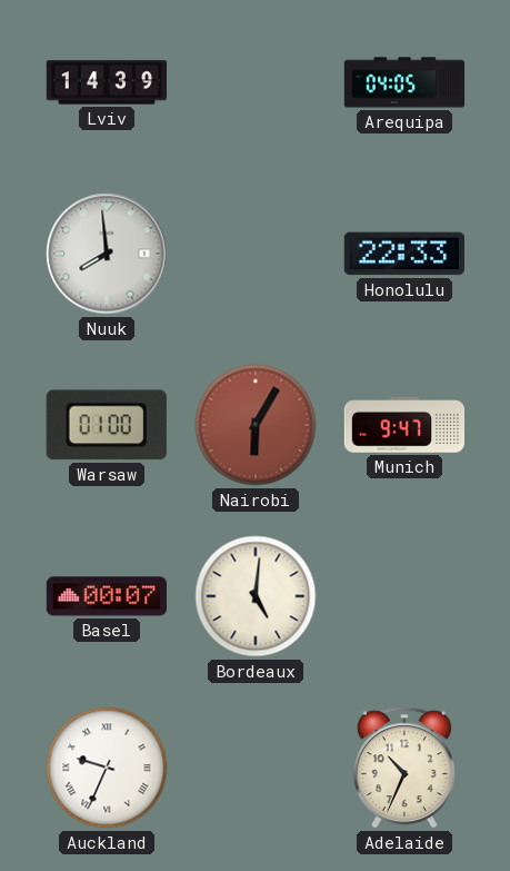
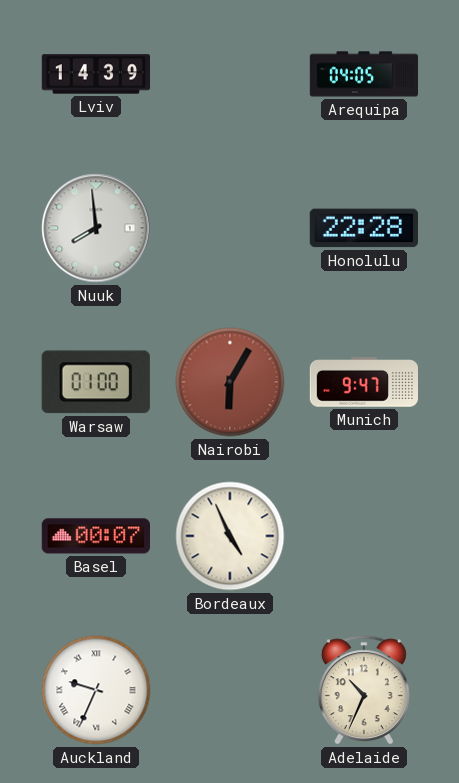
Honolulu: 22:33 -> 22:28 (364, 228)
Bordeaux: 5:01 -> 4:56 (230, 536)
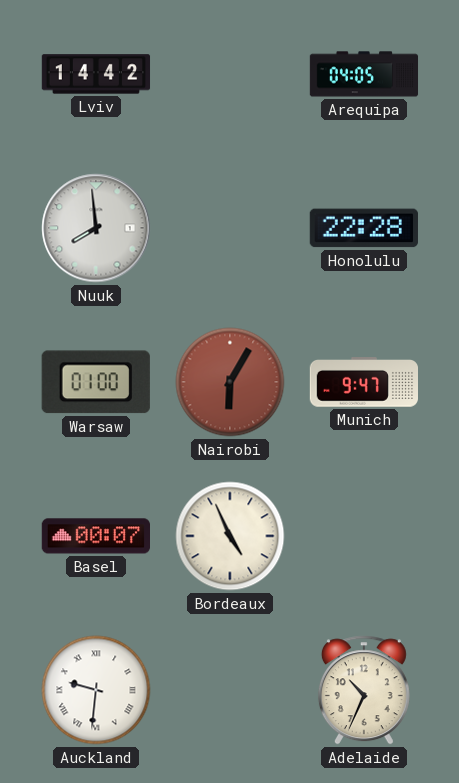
Lviv: 14:39 -> 14:42 (96, 74)
Auckland: 9:34 -> 9:31 (96, 690)
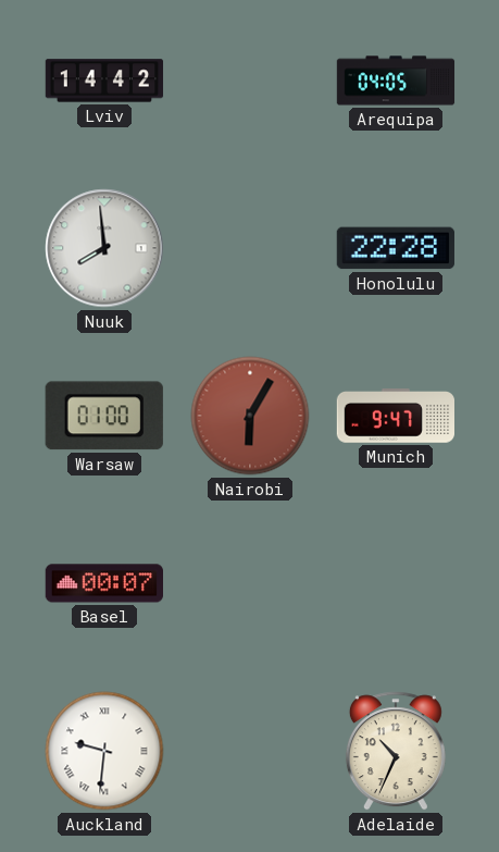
Bordeaux: 4:56 -> none (230, 536)
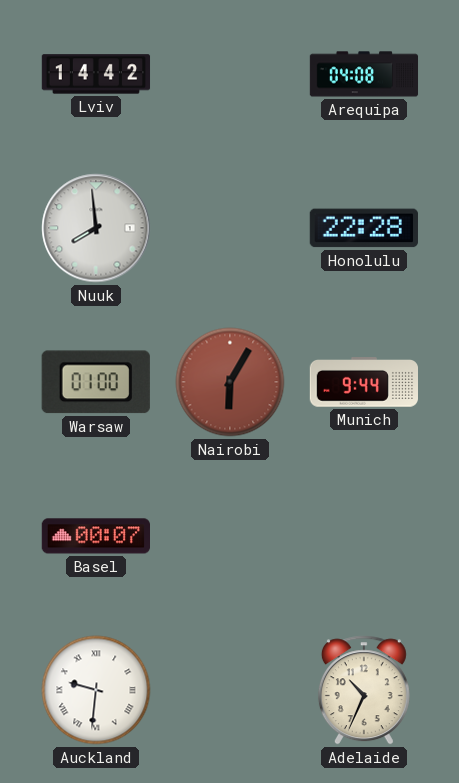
Arequipa: 04:05 -> 04:08 (364, 74)
Munich: 9:47 -> 9:44 (363, 382)
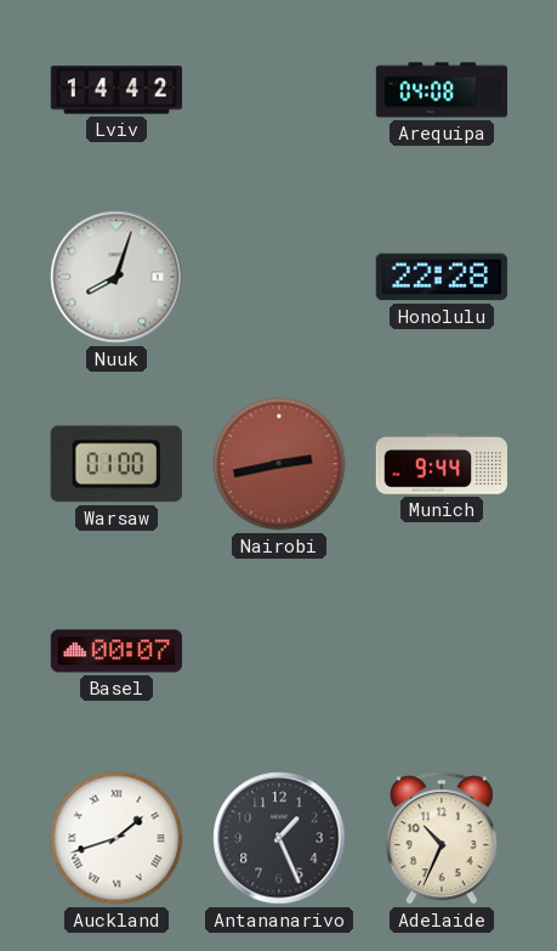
Nuuk: 7:59 -> 8:03 (116, 277)
Nairobi: 6:05 -> 2:43 (279, 464)
Auckland: 9:31 -> 1:42 (116, 838)
Antananarivo: none -> 1:26 (279, 838)
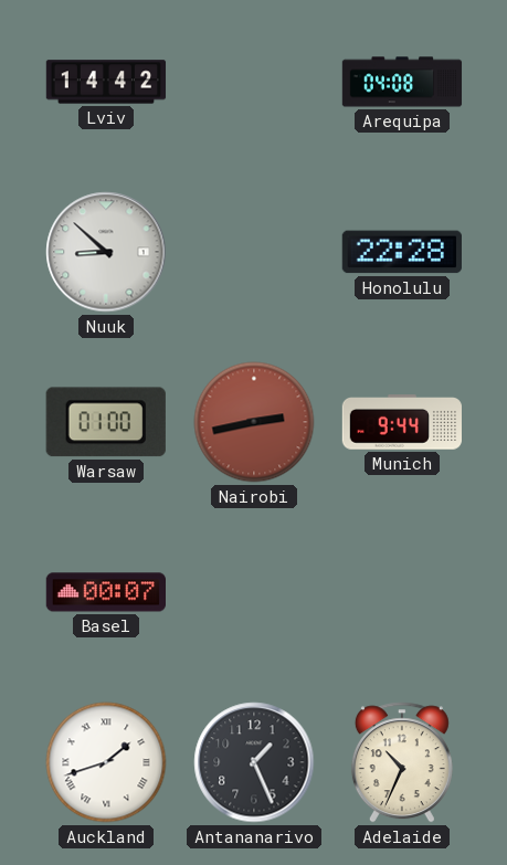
Nuuk: 8:03 -> 8:52 (106, 252)
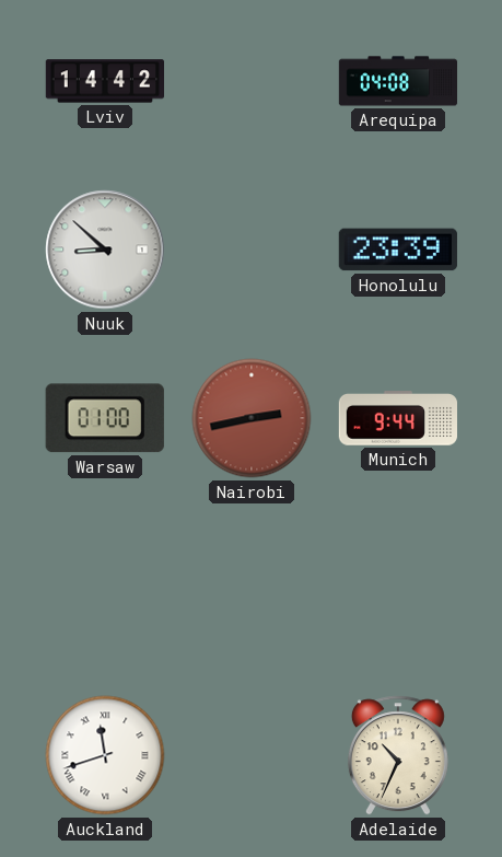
Honolulu: 22:28 -> 23:39 (398, 250)
Basel: 00:07 -> none (105, 592)
Auckland: 1:42 -> 11:42 (105, 755)
Antananarivo: 1:26 -> none (254, 762)
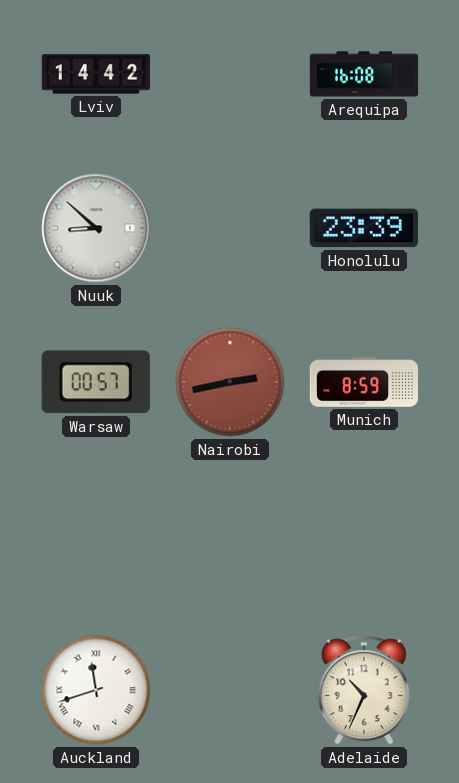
Arequipa: 04:08 -> 16:08 (364, 74)
Warsaw: 01:00 -> 00:57 (96, 382)
Munich: 9:44 -> 8:59 (363, 382)
